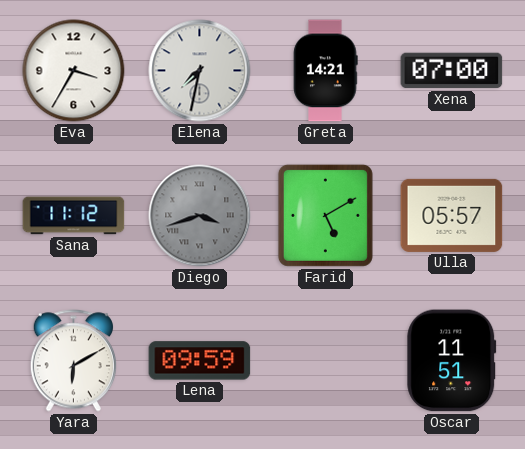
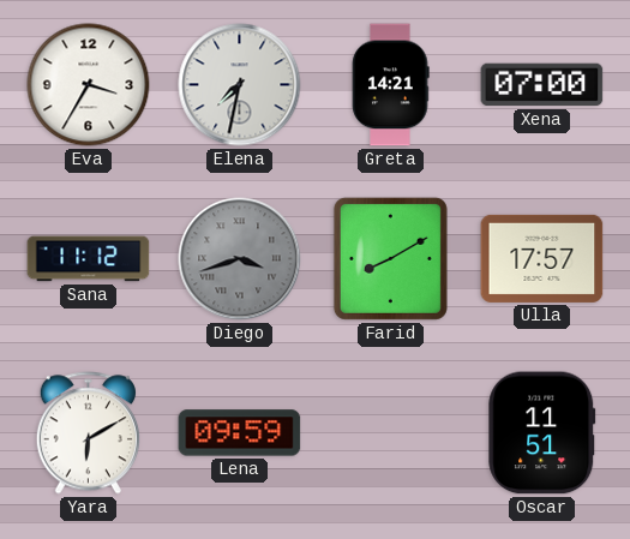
Farid: 5:10 -> 8:10 (390, 258)
Ulla: 05:57 -> 17:57 (542, 258)
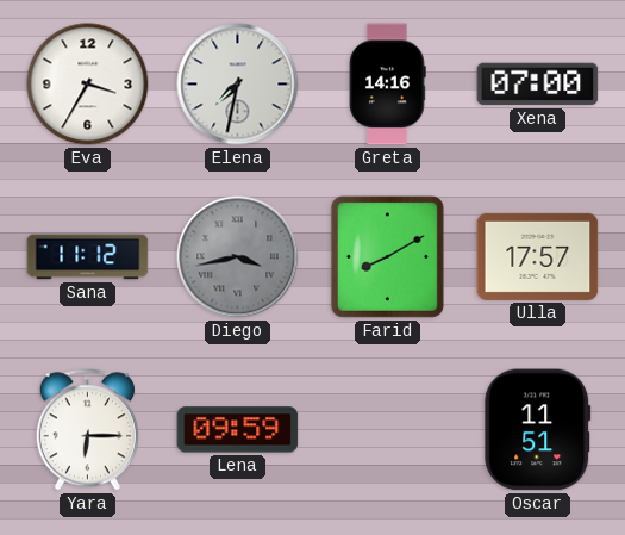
Greta: 14:21 -> 14:16 (388, 85)
Diego: 3:42 -> 3:43 (238, 257)
Yara: 6:10 -> 6:15 (87, 430)
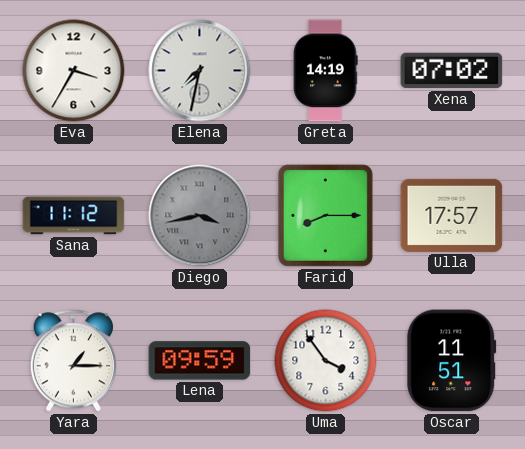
Greta: 14:16 -> 14:19 (326, 71)
Xena: 07:00 -> 07:02 (452, 71)
Farid: 8:10 -> 8:15 (325, 215)
Yara: 6:15 -> 1:15 (73, 361)
Uma: none -> 3:54 (326, 361)
